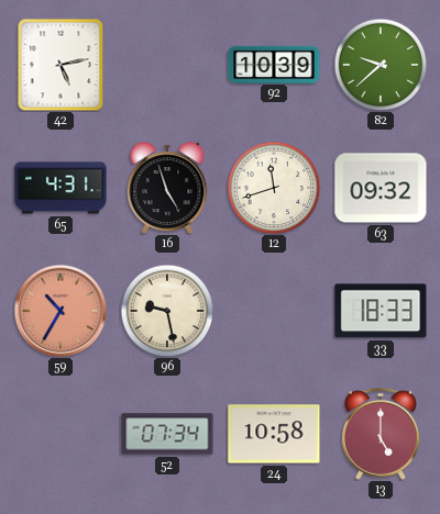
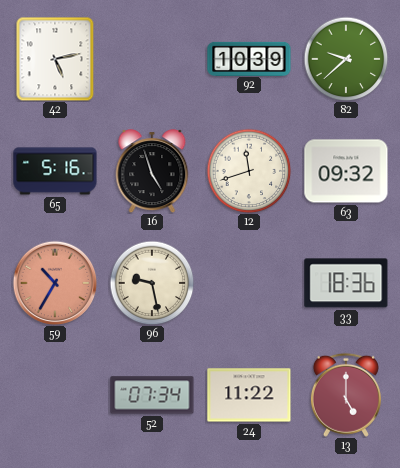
65: 4:31 -> 5:16 (55, 171)
33: 18:33 -> 18:36 (346, 283)
24: 10:58 -> 11:22 (249, 395)
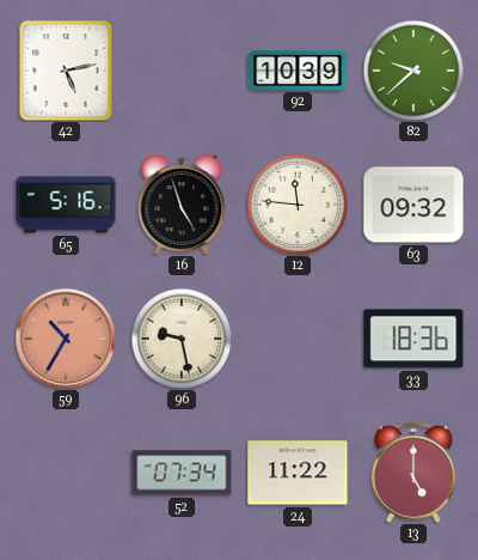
12: 11:42 -> 11:46 (298, 205)
